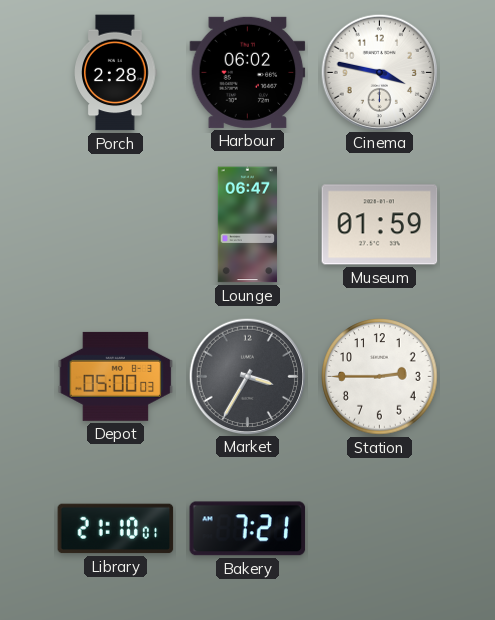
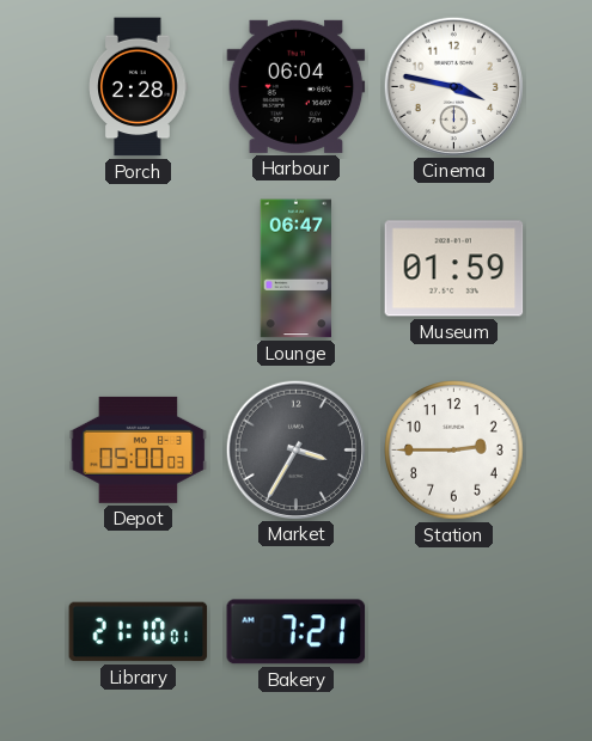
Harbour: 06:02 -> 06:04 (297, 86)
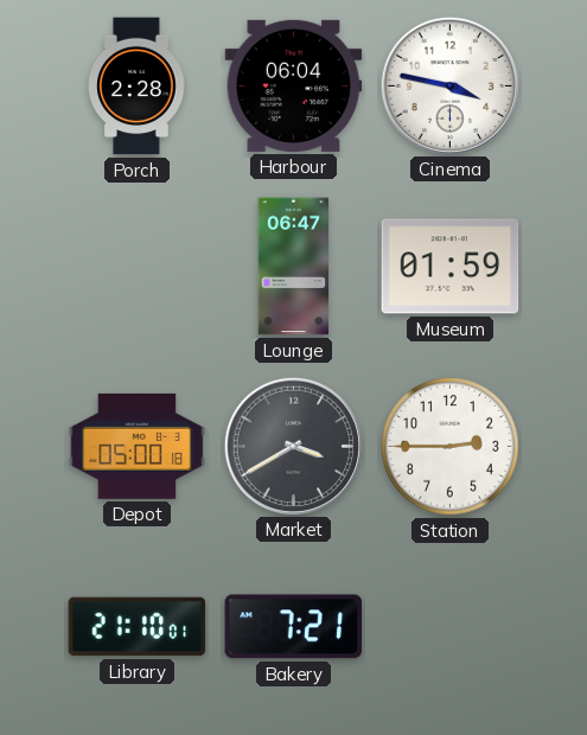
Depot: 05:00:03 -> 05:00:18 (138, 446)
Market: 3:35 -> 3:40 (293, 446)
